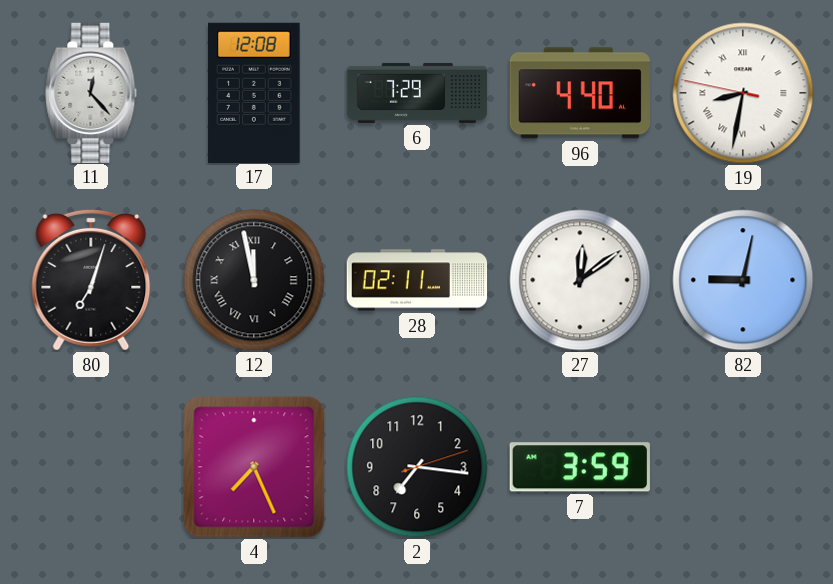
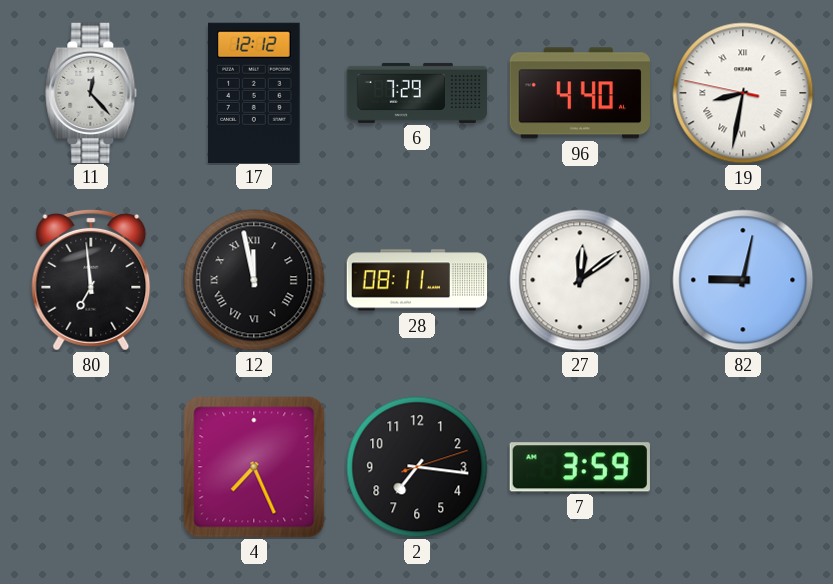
17: 12:08 -> 12:12 (254, 92)
80: 7:03 -> 6:59 (91, 280)
28: 02:11 -> 08:11 (417, 280)
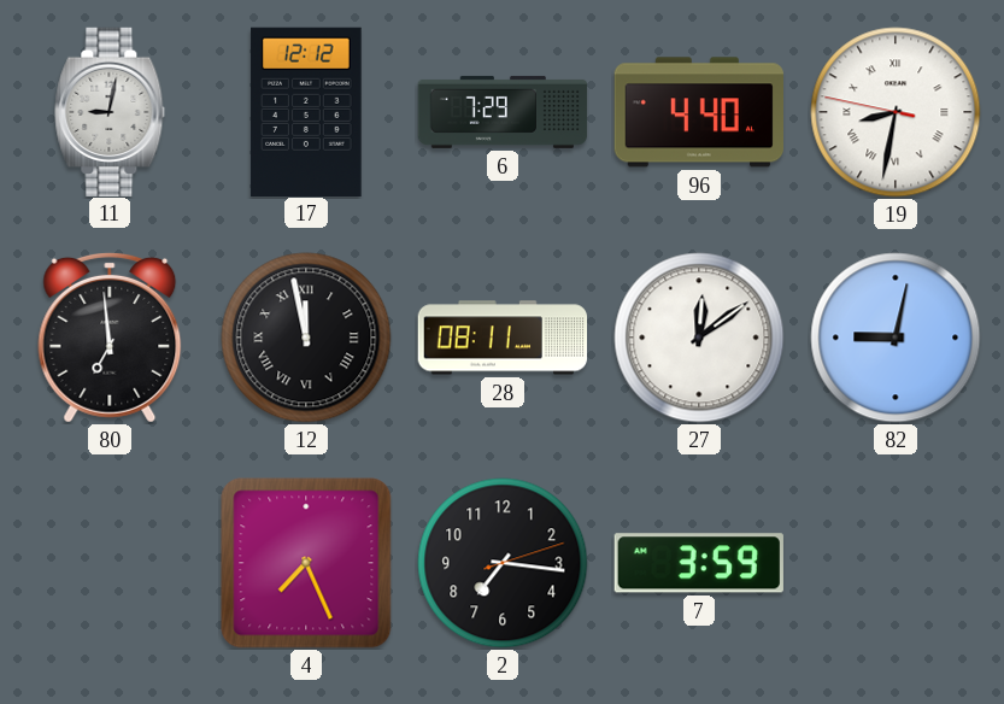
11: 12:23 -> 9:02 (110, 111)
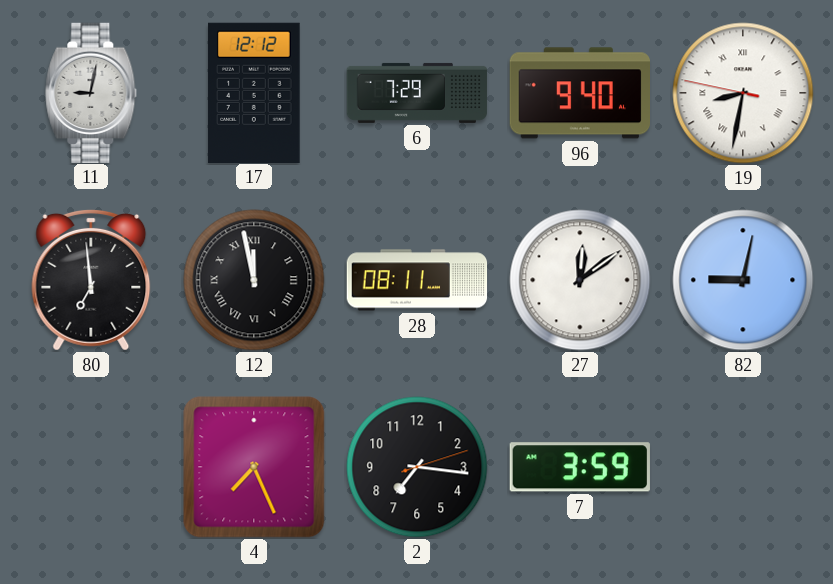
96: 4:40 -> 9:40 (579, 93)
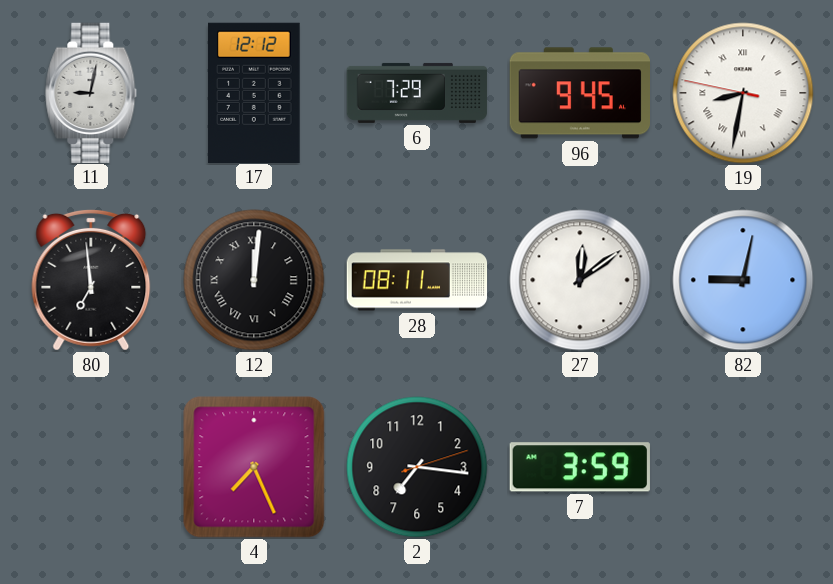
96: 9:40 -> 9:45 (579, 93)
12: 11:58 -> 12:01 (254, 280)
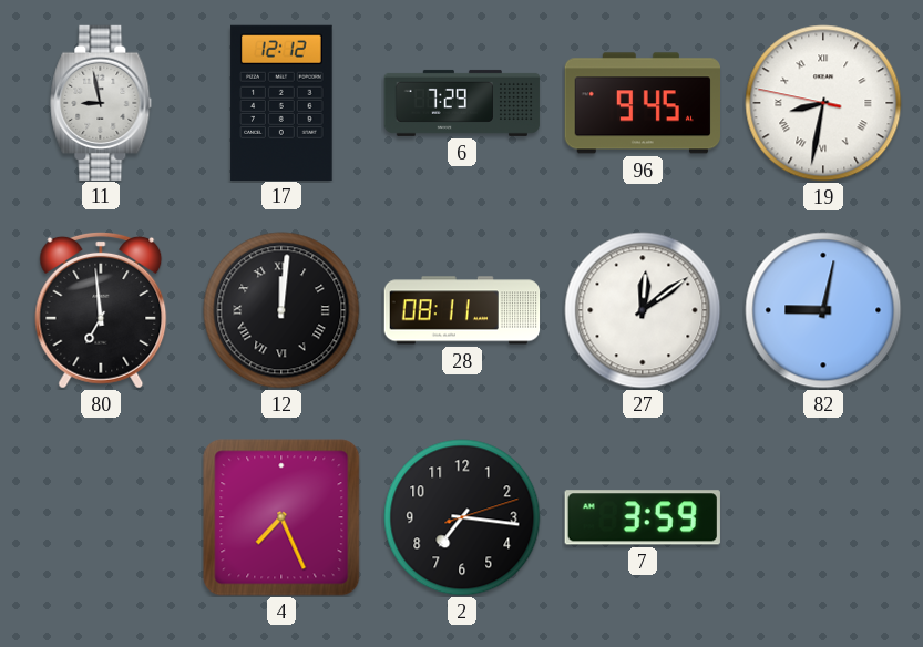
11: 9:02 -> 8:58 (101, 102)
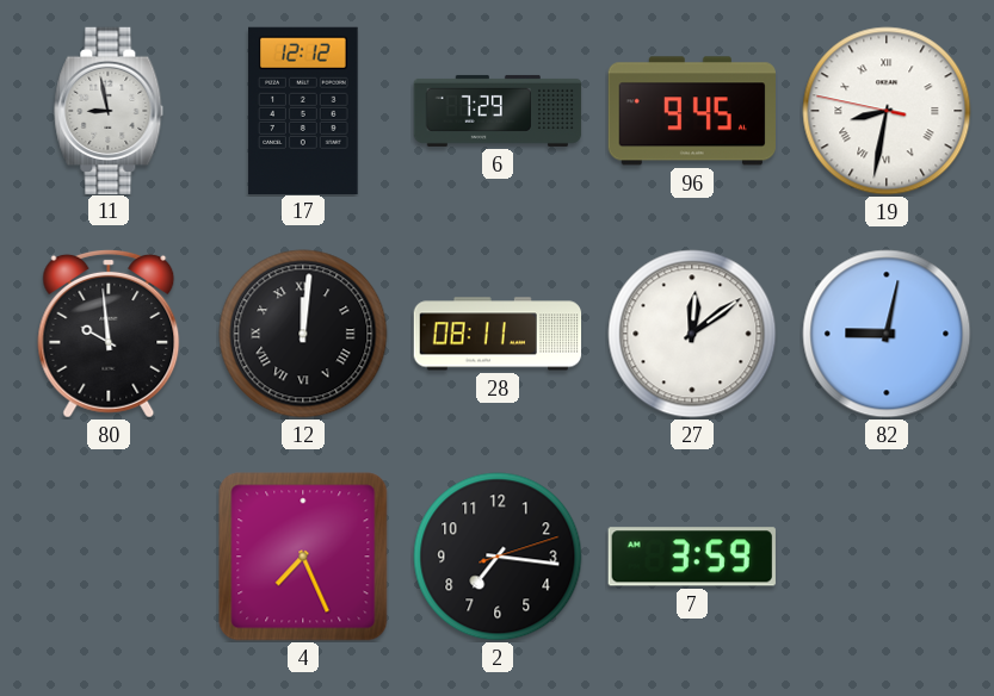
80: 6:59 -> 9:59 (109, 334)
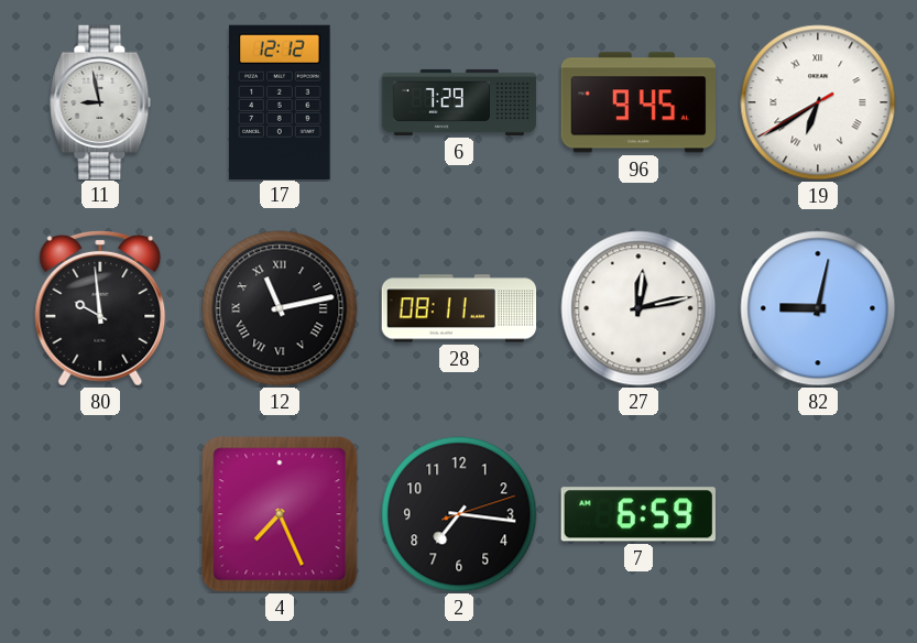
19: 8:31 -> 6:39 (818, 102)
12: 12:01 -> 11:13 (280, 308)
27: 12:09 -> 12:13 (638, 308)
7: 3:59 -> 6:59 (638, 514)
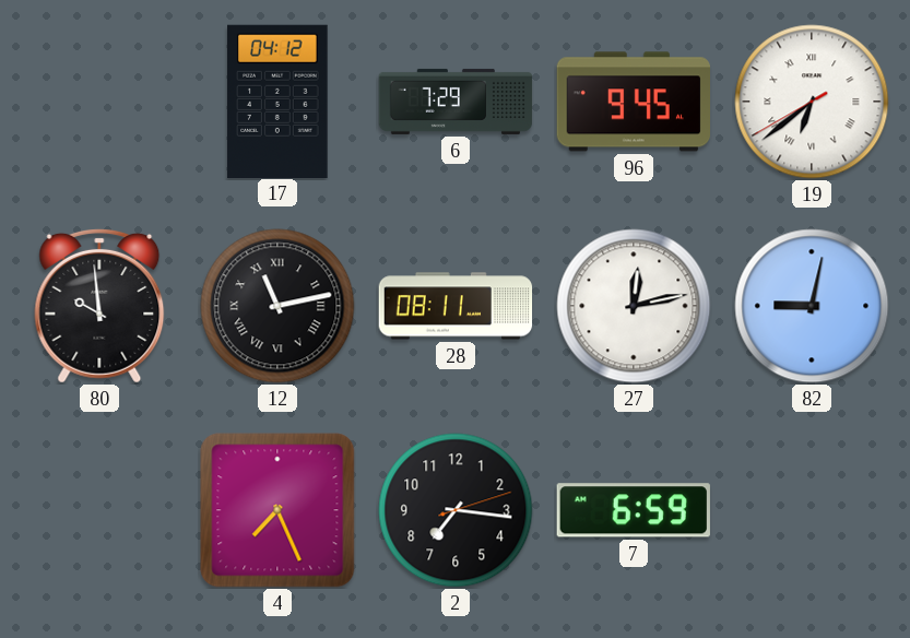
11: 8:58 -> none (100, 101)
17: 12:12 -> 04:12 (277, 101)
19: 6:39 -> 6:38 (812, 102)
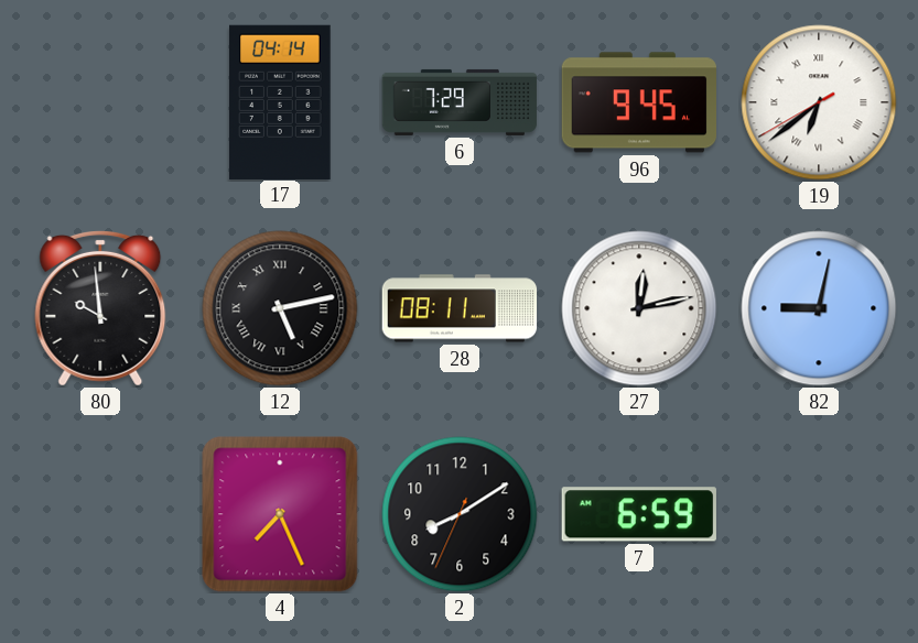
17: 04:12 -> 04:14 (280, 101)
12: 11:13 -> 5:13 (280, 308)
2: 7:16 -> 8:09 (460, 514)
